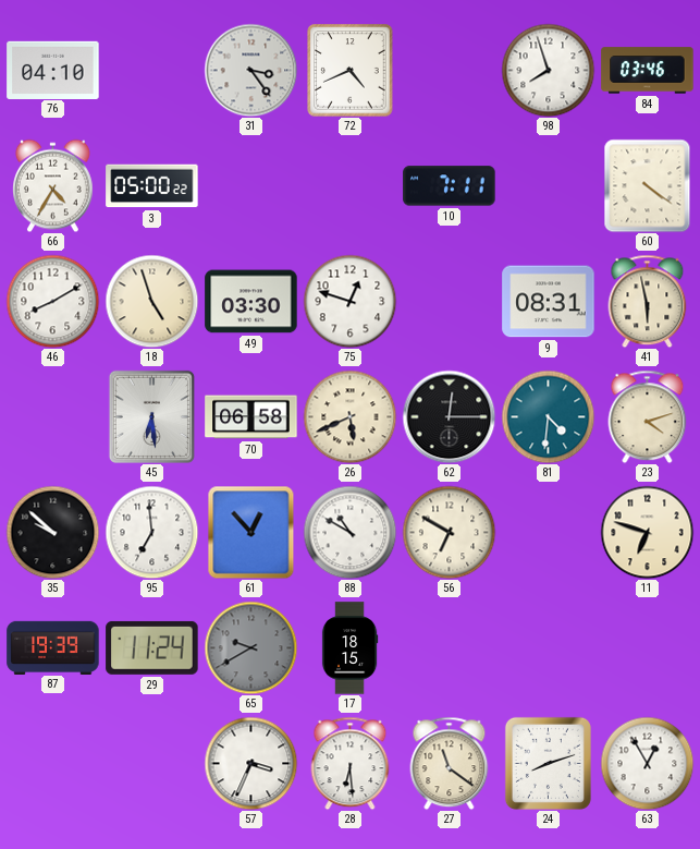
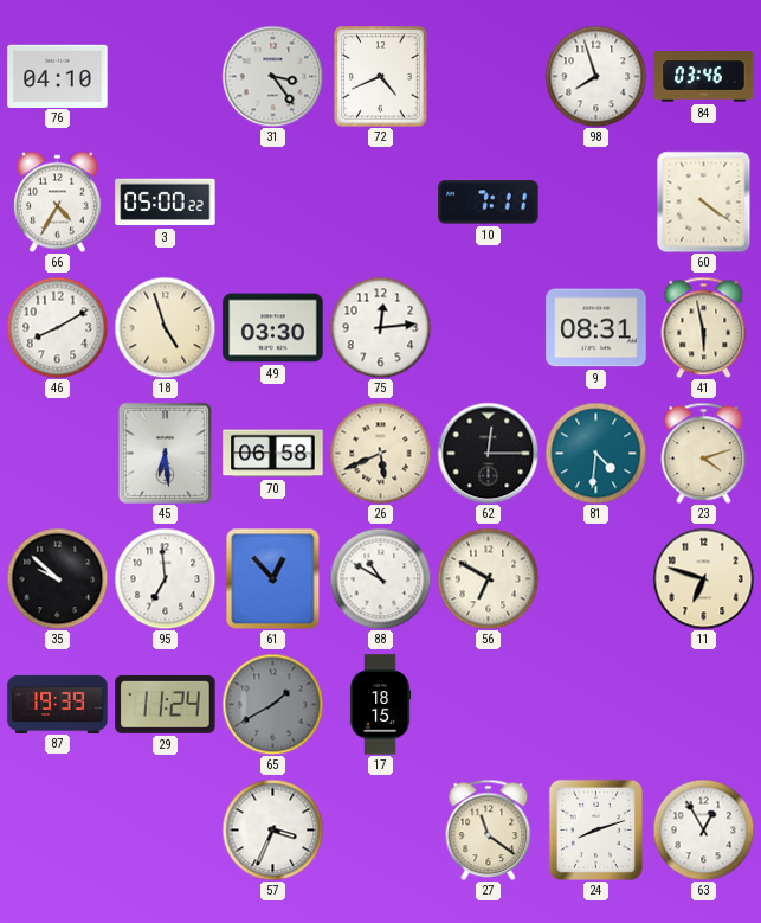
75: 12:48 -> 12:14 (380, 327)
65: 9:40 -> 1:40 (272, 704)
28: 6:29 -> none (351, 763)
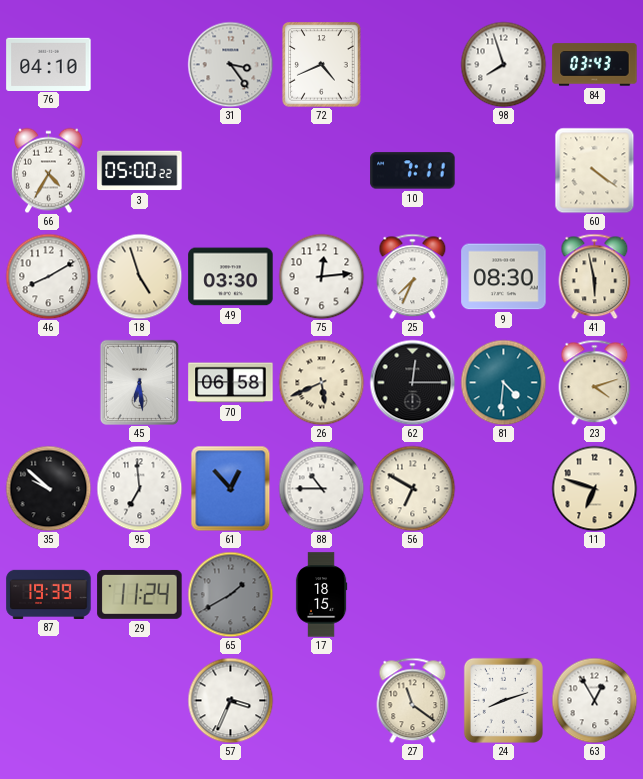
84: 03:46 -> 03:43 (595, 65)
25: none -> 7:34 (413, 276)
9: 08:31 -> 08:30 (504, 277)
88: 10:50 -> 10:45 (321, 488)
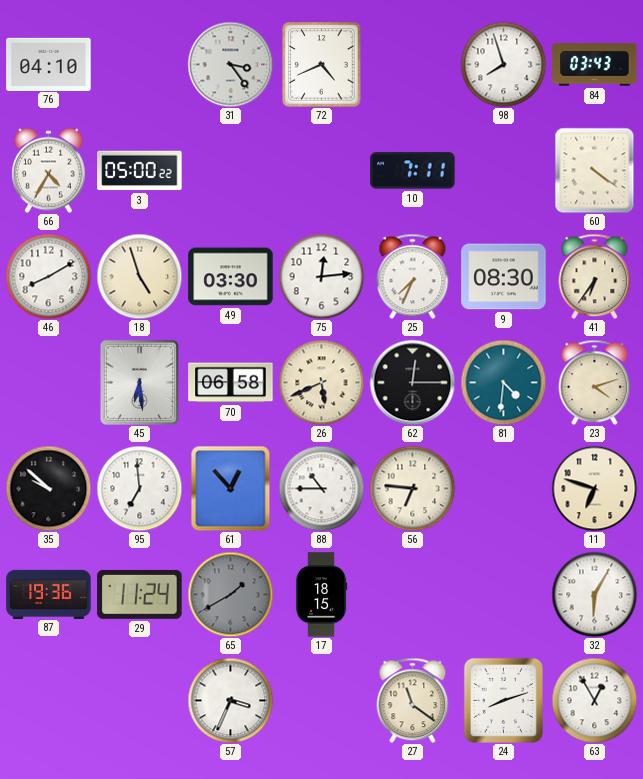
41: 5:58 -> 6:36 (595, 276)
56: 6:50 -> 6:46 (412, 488)
87: 19:39 -> 19:36 (49, 594)
32: none -> 6:05 (594, 594)
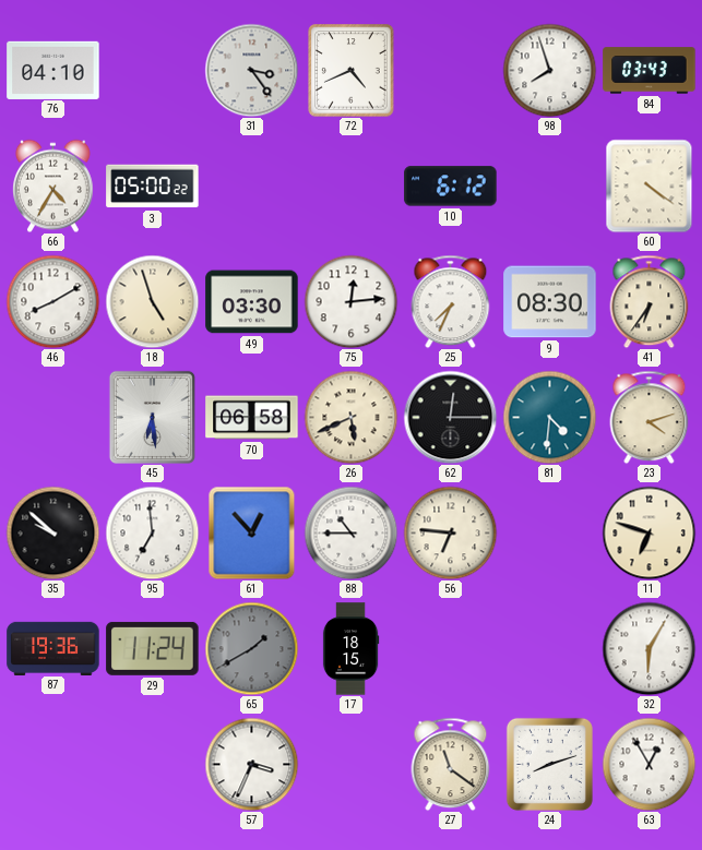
10: 7:11 -> 6:12 (451, 187)
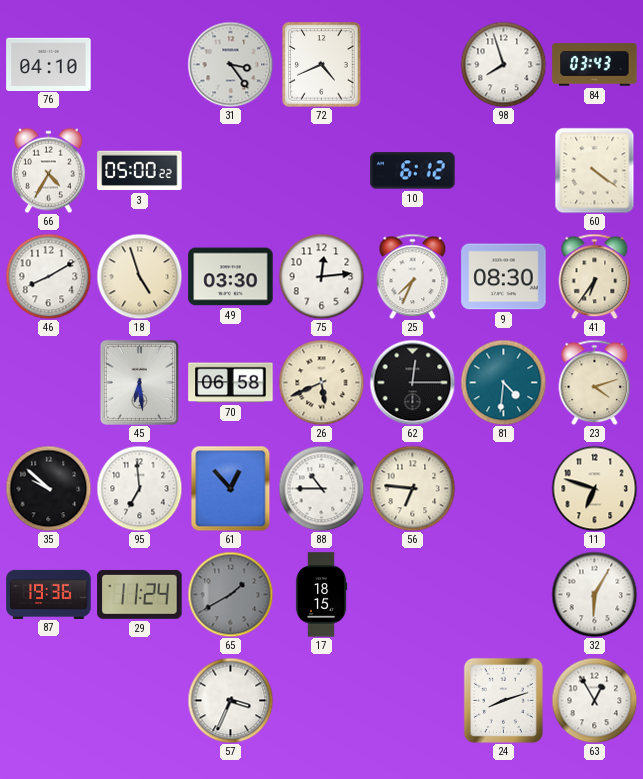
27: 11:21 -> none (451, 764)
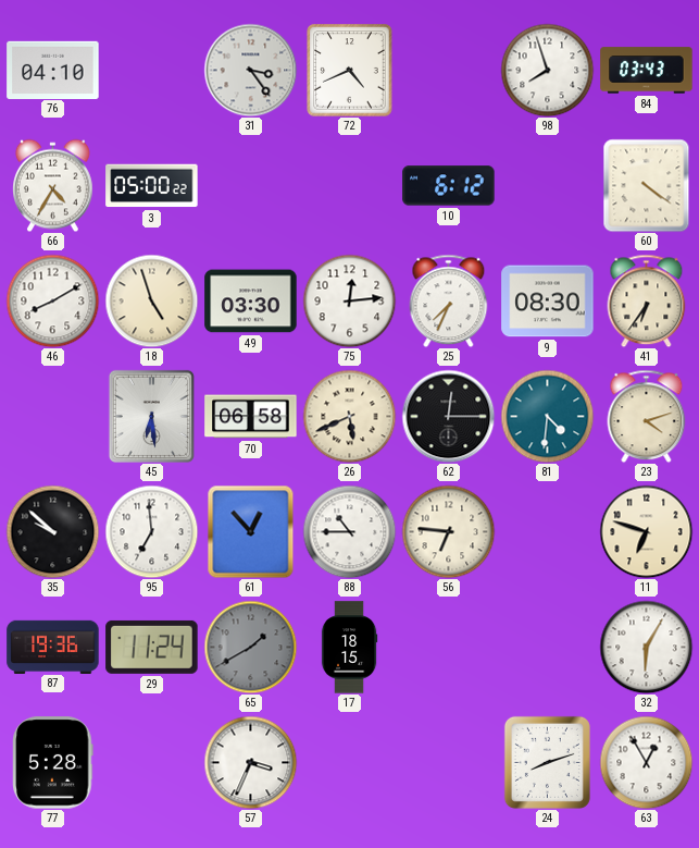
77: none -> 5:28 (53, 763)
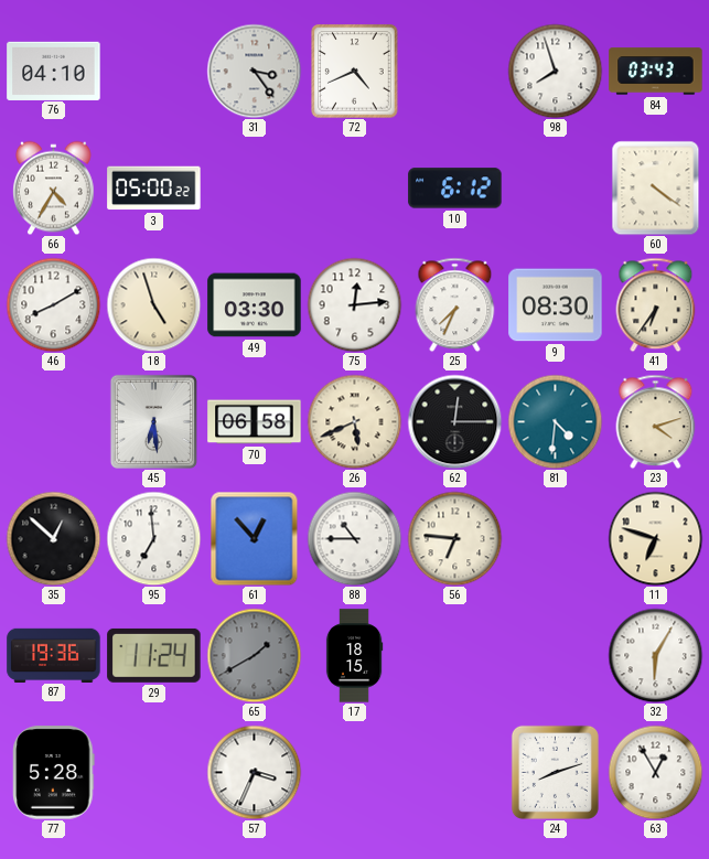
35: 9:52 -> 12:52 (53, 538)
